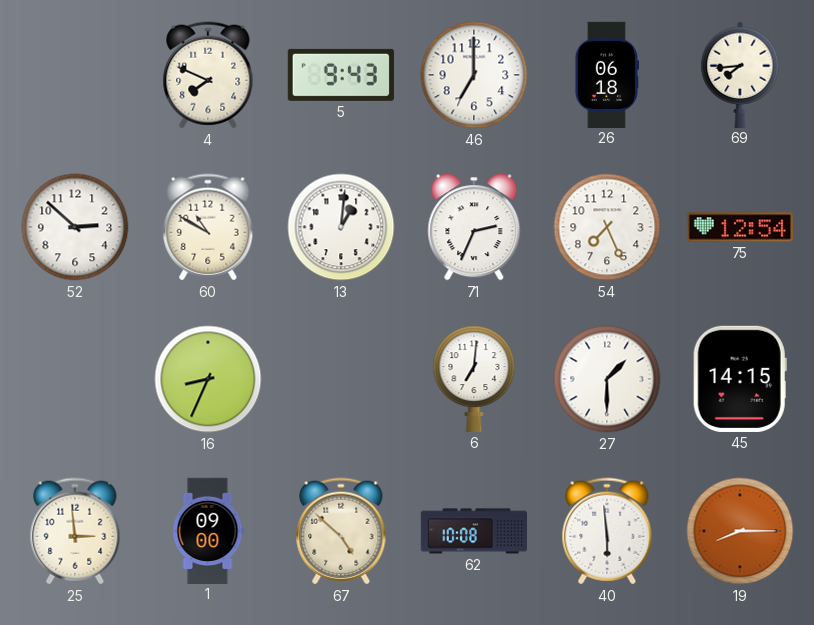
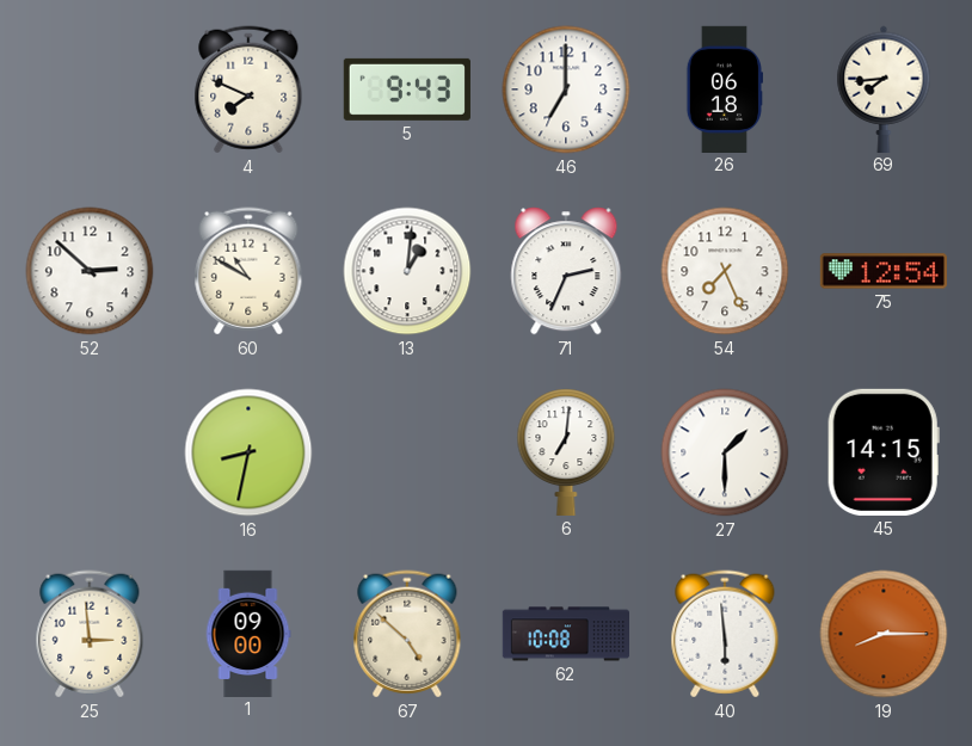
16: 8:34 -> 8:32 (248, 452)
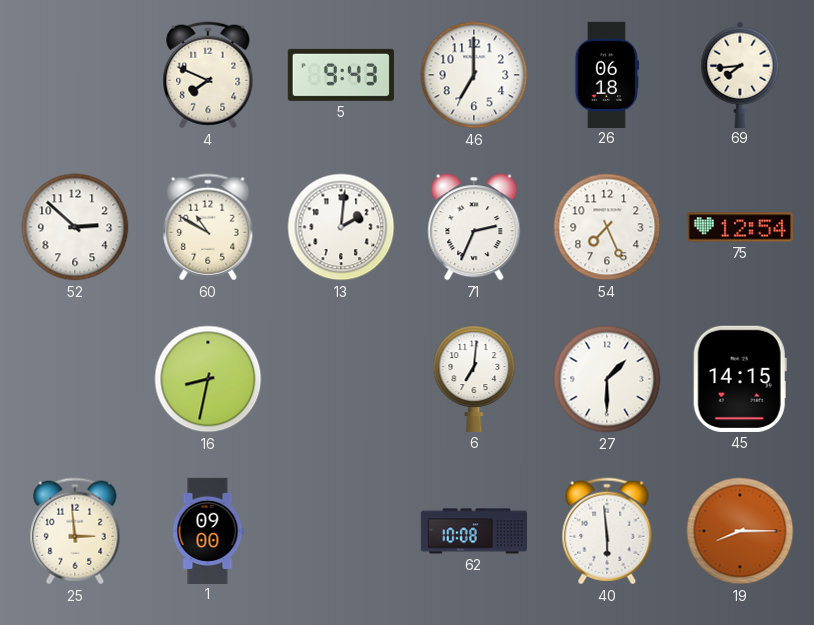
13: 1:01 -> 2:01 (341, 227)
67: 4:52 -> none (407, 634)
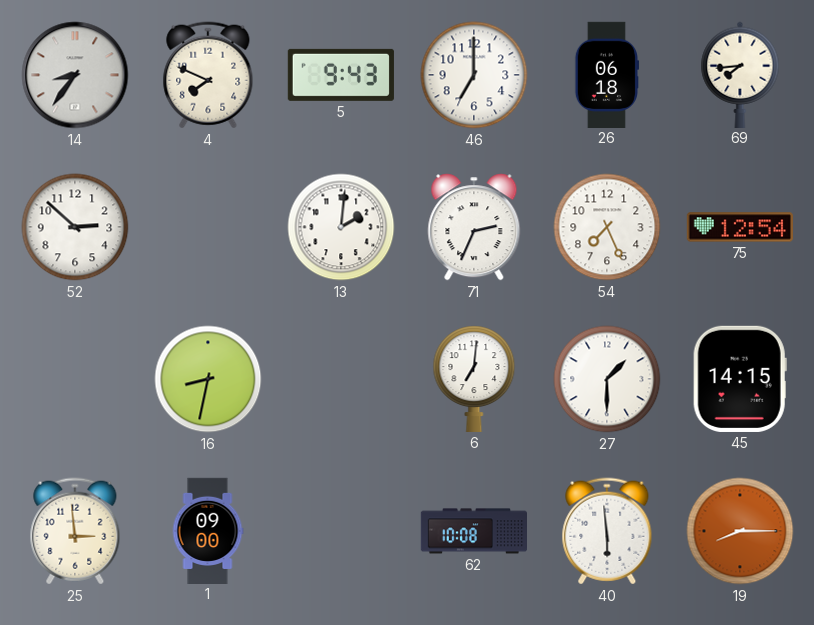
14: none -> 8:36 (75, 75)
60: 10:50 -> none (208, 227)
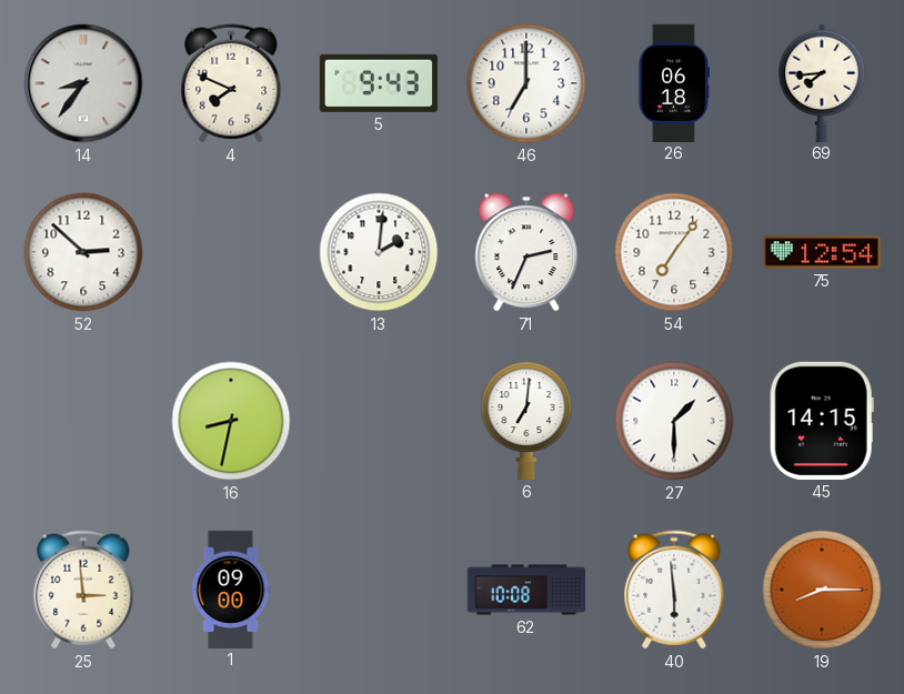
54: 7:26 -> 7:06 (674, 252)
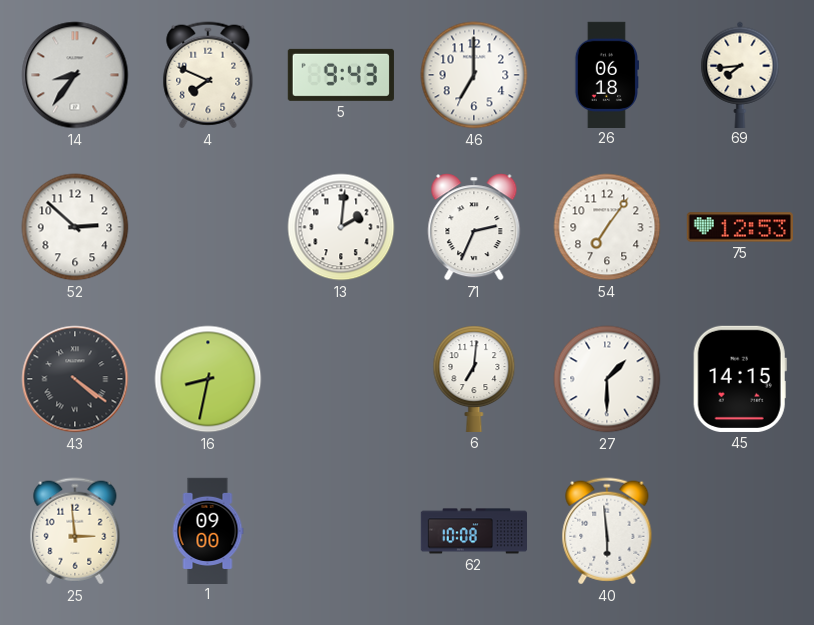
75: 12:54 -> 12:53 (739, 227)
43: none -> 4:21 (75, 379)
19: 8:15 -> none (822, 590)
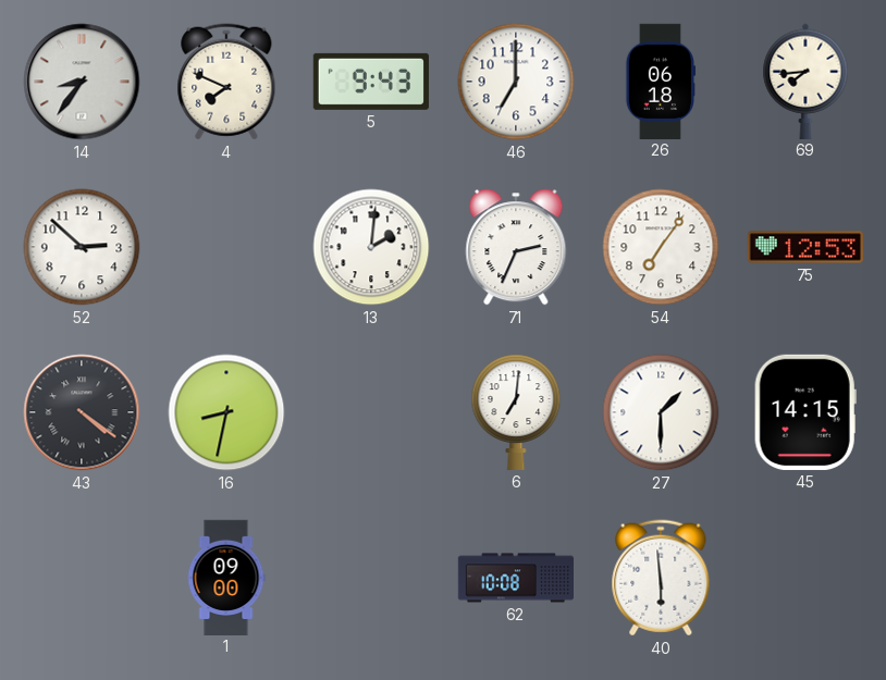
25: 2:59 -> none (75, 531)
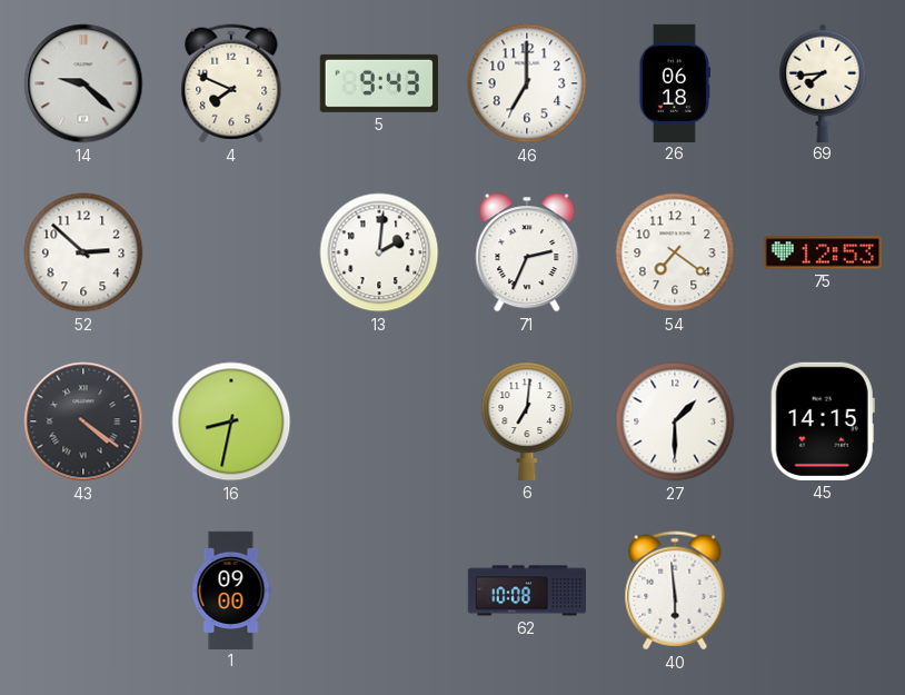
14: 8:36 -> 9:22 (83, 83)
54: 7:06 -> 7:21 (675, 252)
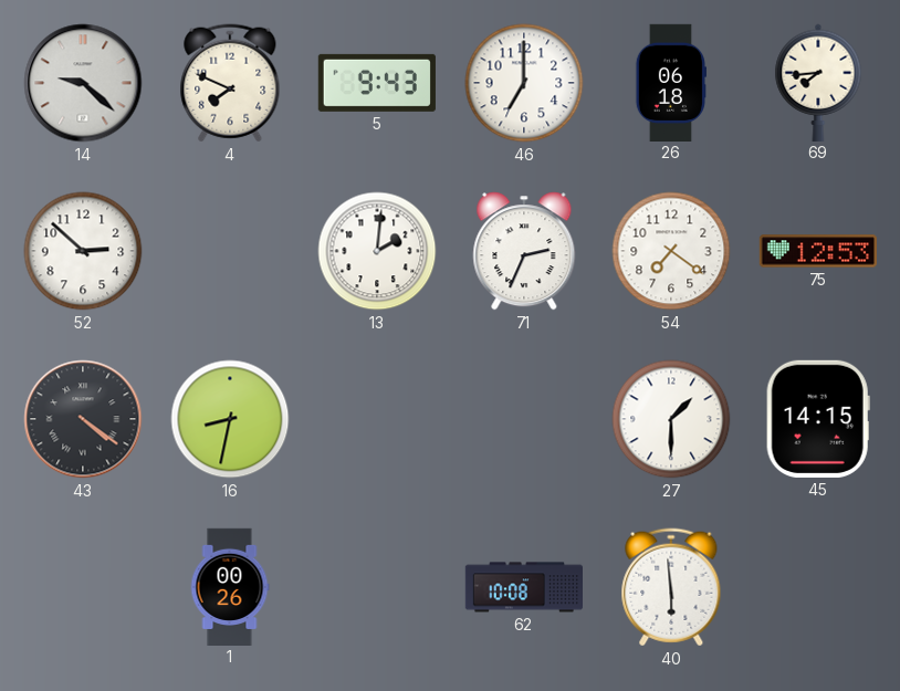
6: 7:01 -> none (527, 421)
1: 09:00 -> 00:26 (230, 586)
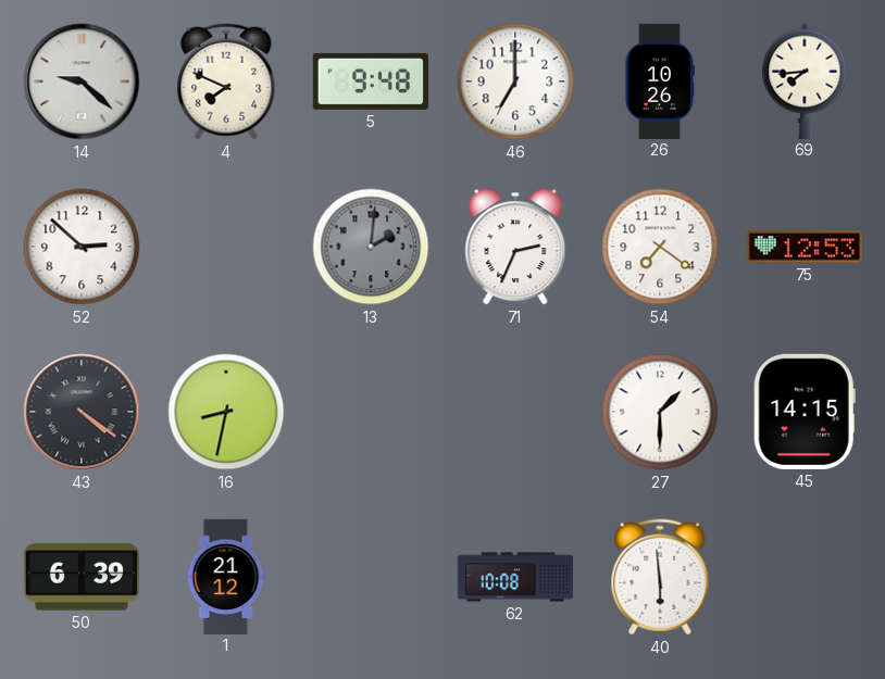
5: 9:43 -> 9:48 (371, 81)
26: 06:18 -> 10:26 (659, 80)
13 dial: white -> grey (371, 247)
50: none -> 6:39 (82, 577)
1: 00:26 -> 21:12 (226, 576)
